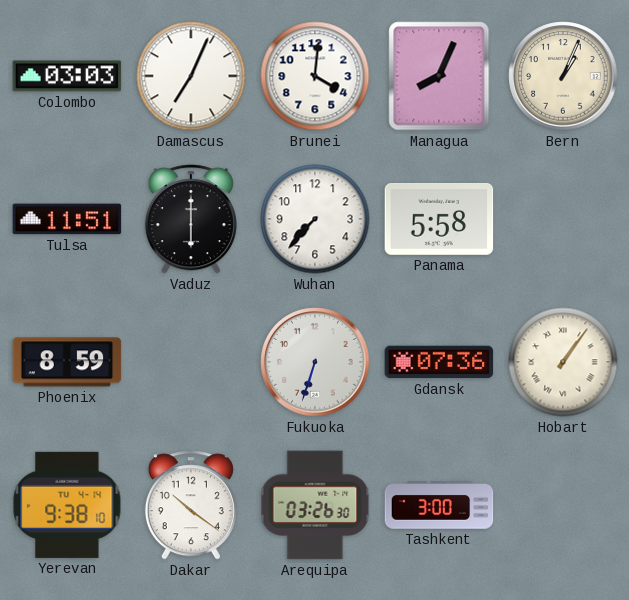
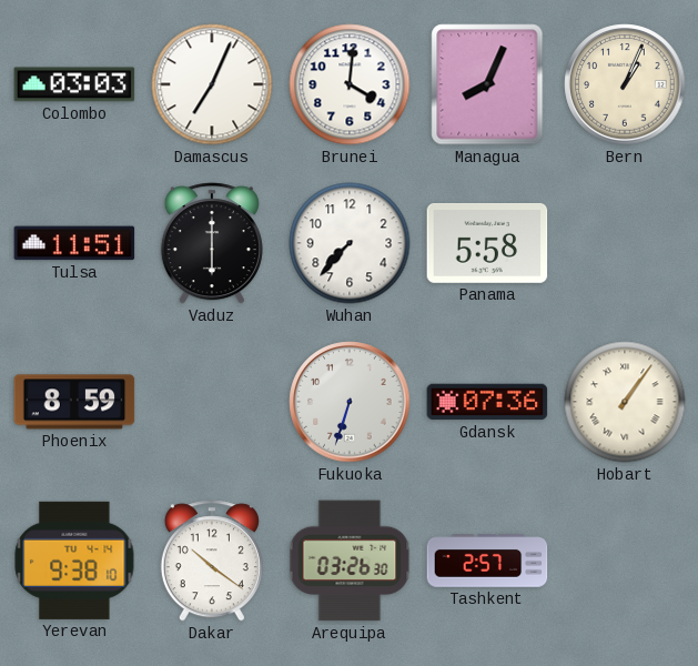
Tashkent: 3:00 -> 2:57 (487, 561)
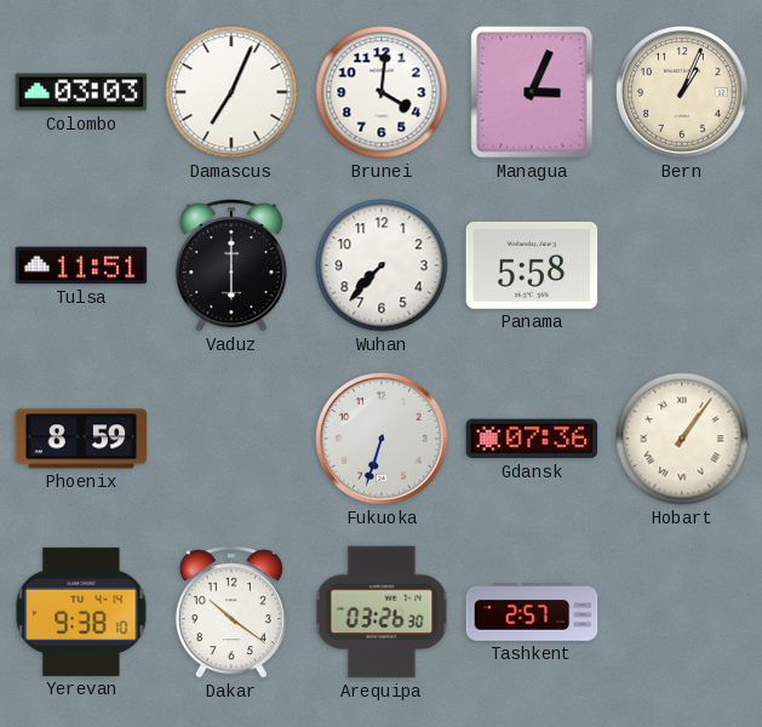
Managua: 8:04 -> 3:04 (532, 92)
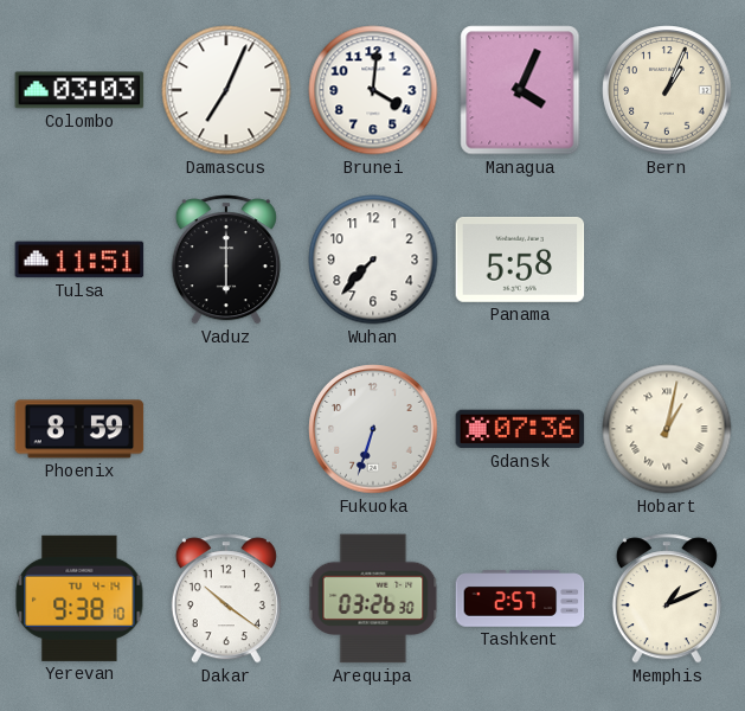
Managua: 3:04 -> 4:04 (520, 90)
Hobart: 1:06 -> 1:02 (667, 429)
Memphis: none -> 1:11 (667, 598)
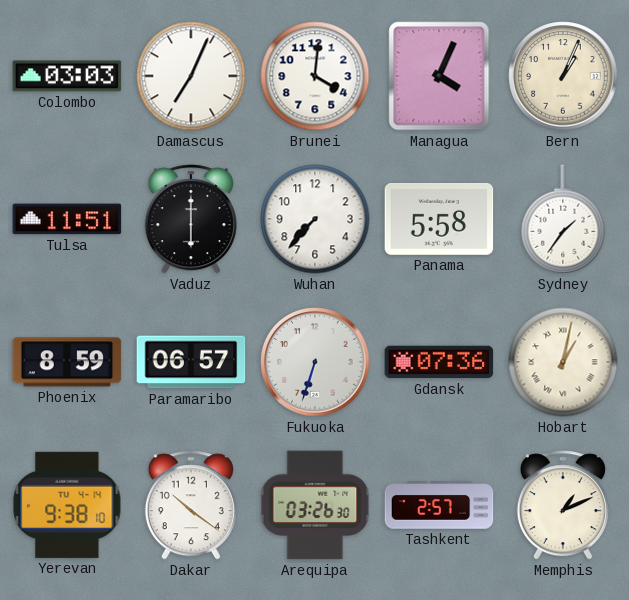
Sydney: none -> 1:36 (563, 219)
Paramaribo: none -> 06:57 (191, 362)
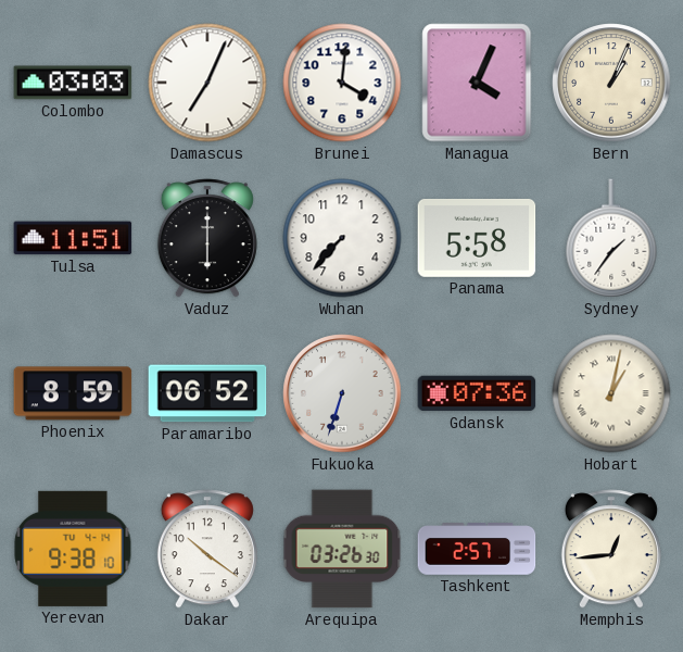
Paramaribo: 06:57 -> 06:52 (207, 393)
Memphis: 1:11 -> 12:44 (611, 549)
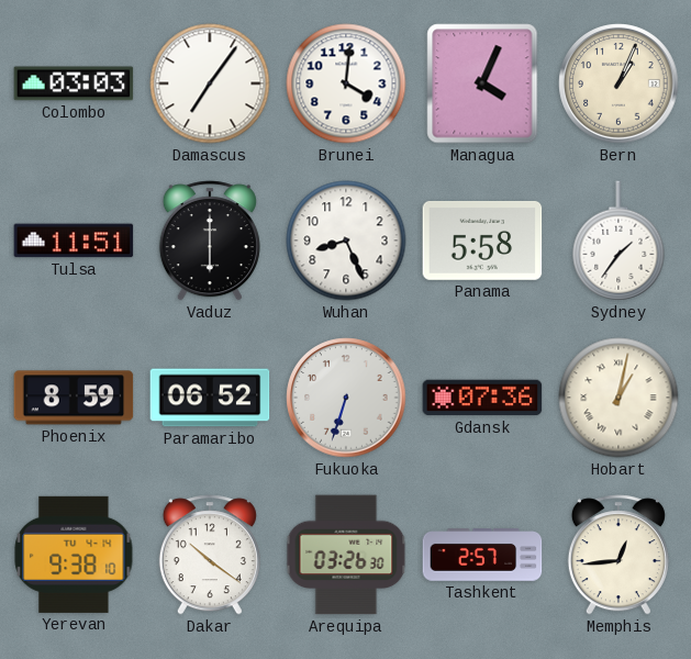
Damascus: 7:04 -> 7:06 (210, 83)
Wuhan: 7:37 -> 8:26 (346, 241)
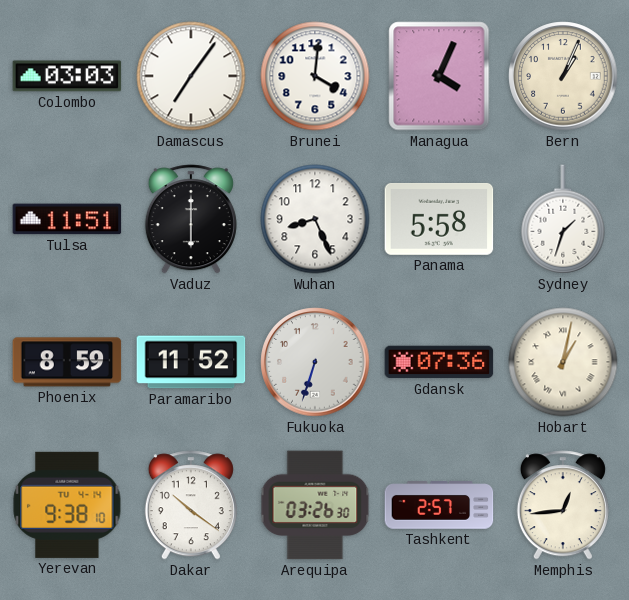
Sydney: 1:36 -> 1:33 (563, 219)
Paramaribo: 06:52 -> 11:52 (191, 362)
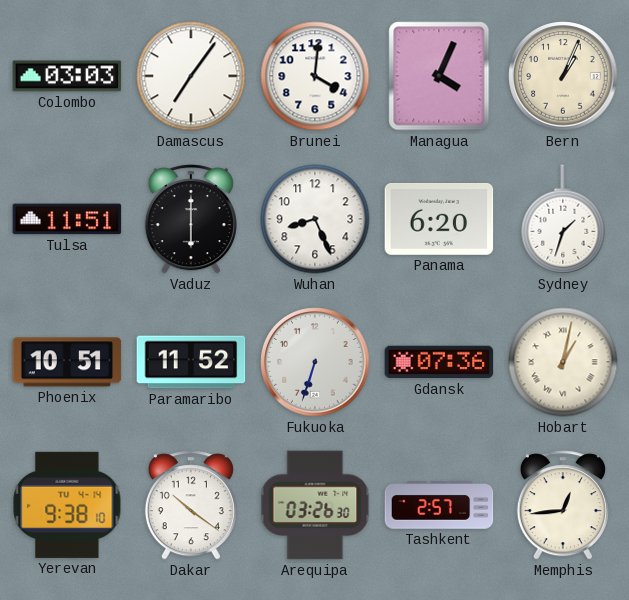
Panama: 5:58 -> 6:20 (439, 219)
Phoenix: 8:59 -> 10:51 (67, 362)
